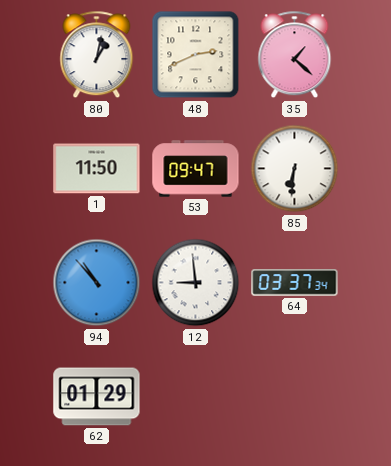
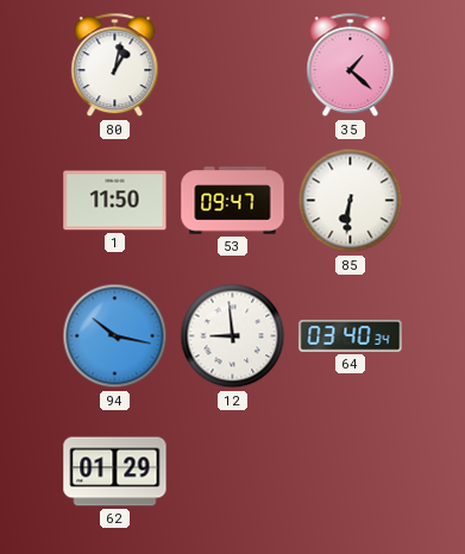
48: 2:41 -> none (196, 55)
94: 10:53 -> 10:17 (115, 336)
64: 03:37 -> 03:40 (351, 336)
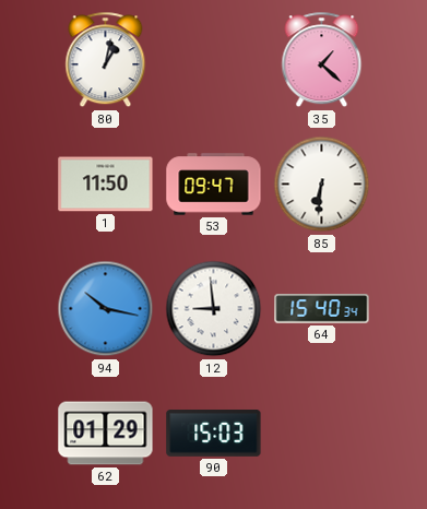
64: 03:40 -> 15:40 (322, 309)
90: none -> 15:03 (214, 434)
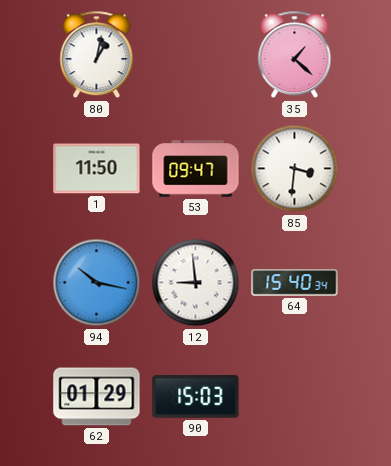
85: 6:31 -> 3:31 (295, 169)
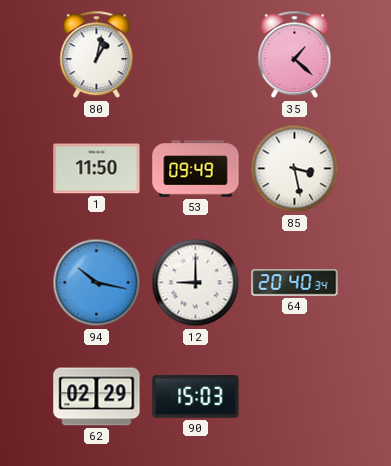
53: 09:47 -> 09:49 (196, 169)
85: 3:31 -> 3:28 (295, 169)
12: 8:59 -> 9:00 (196, 283)
64: 15:40 -> 20:40 (295, 283)
62: 01:29 -> 02:29 (97, 397)
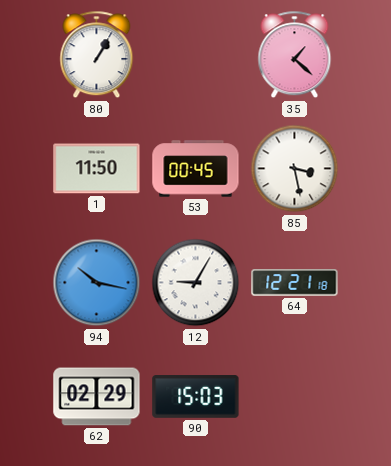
80: 1:02 -> 1:05 (97, 55)
53: 09:49 -> 00:45 (196, 169)
12: 9:00 -> 9:05 (196, 283)
64: 20:40 -> 12:21 (295, 283)
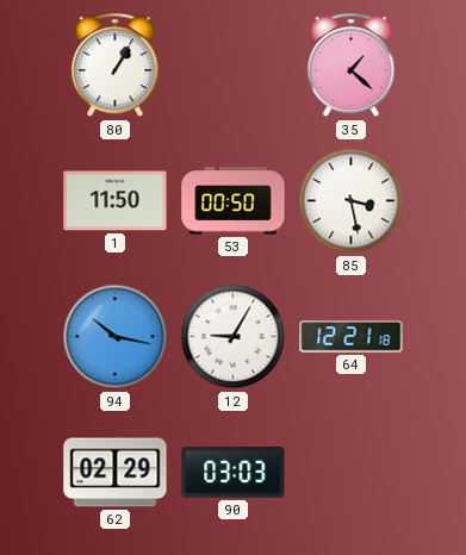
53: 00:45 -> 00:50 (234, 201)
90: 15:03 -> 03:03 (234, 473)
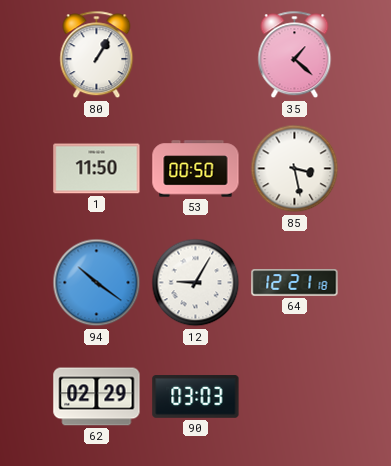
94: 10:17 -> 10:21 (97, 283)
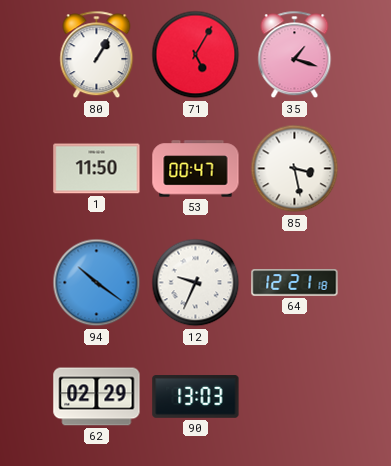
71: none -> 5:05 (196, 55)
35: 1:22 -> 1:18 (295, 55)
53: 00:50 -> 00:47 (196, 169)
12: 9:05 -> 9:34 (196, 283)
90: 03:03 -> 13:03 (196, 397)
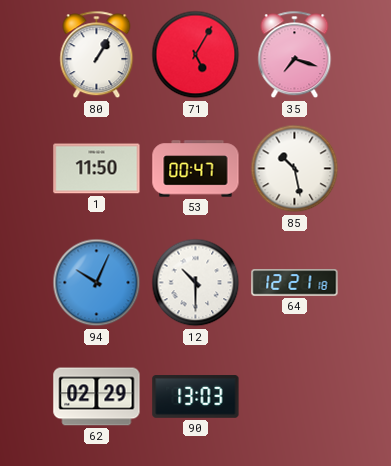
35: 1:18 -> 7:18 (295, 55)
85: 3:28 -> 10:28 (295, 169)
94: 10:21 -> 10:04 (97, 283)
12: 9:34 -> 10:30 (196, 283)
